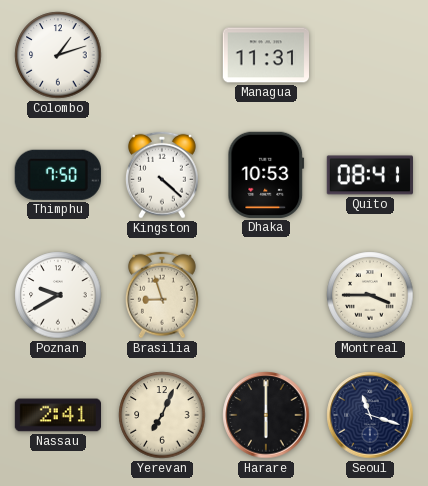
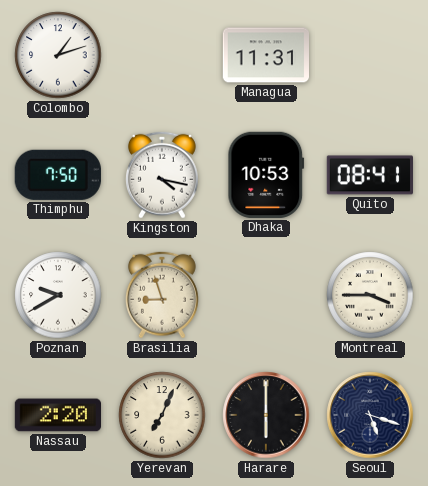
Kingston: 4:22 -> 4:17 (162, 175)
Nassau: 2:41 -> 2:20 (57, 415)
Seoul: 11:18 -> 5:18 (370, 415)
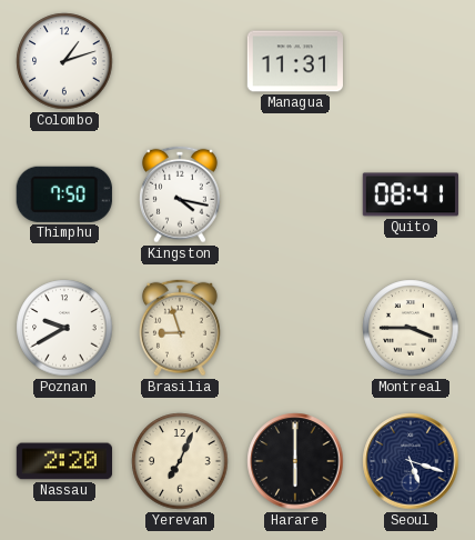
Dhaka: 10:53 -> none (266, 175)
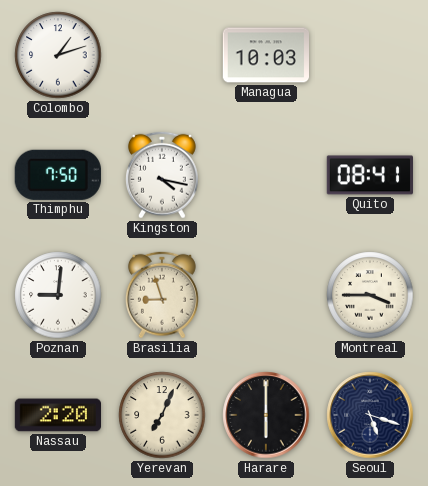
Managua: 11:31 -> 10:03 (265, 55)
Poznan: 9:40 -> 9:01 (58, 295)
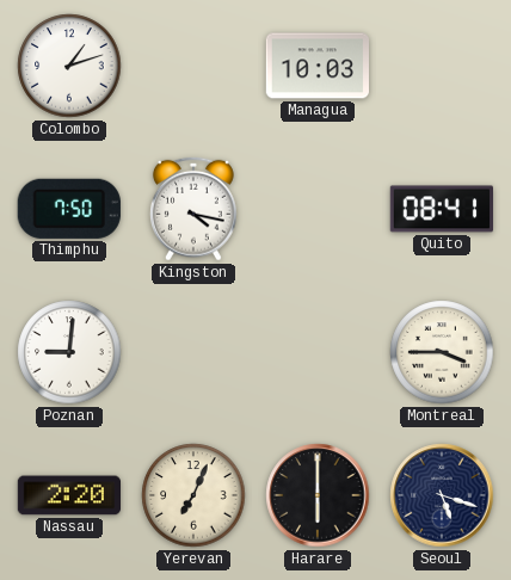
Brasilia: 8:57 -> none (162, 295)
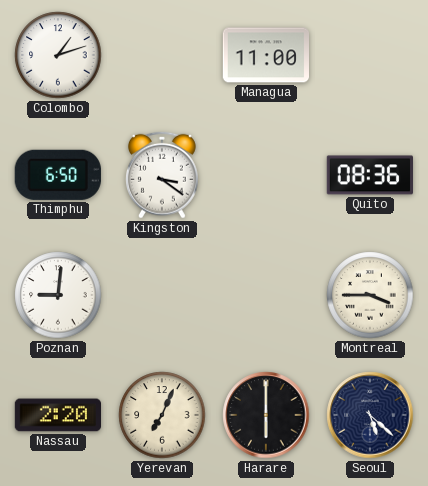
Managua: 10:03 -> 11:00 (265, 55)
Thimphu: 7:50 -> 6:50 (58, 175)
Kingston: 4:17 -> 3:21 (162, 175)
Quito: 08:41 -> 08:36 (369, 175)
Seoul: 5:18 -> 5:22 (370, 415)
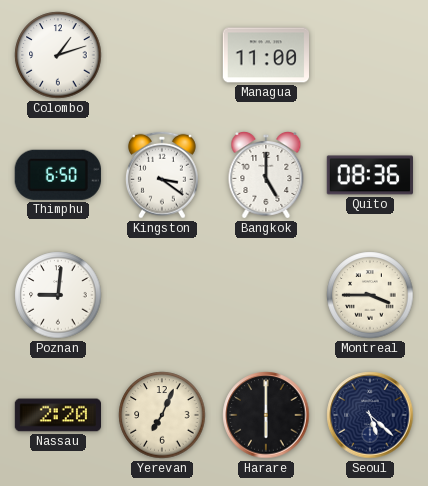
Bangkok: none -> 5:00 (266, 176)
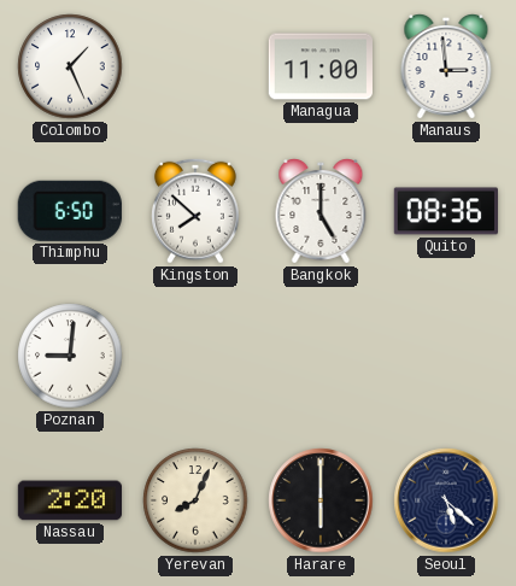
Colombo: 1:12 -> 1:26 (70, 66)
Manaus: none -> 2:59 (446, 68)
Kingston: 3:21 -> 7:52 (195, 211)
Montreal: 3:45 -> none (370, 295)
Yerevan: 7:04 -> 8:04 (195, 500)
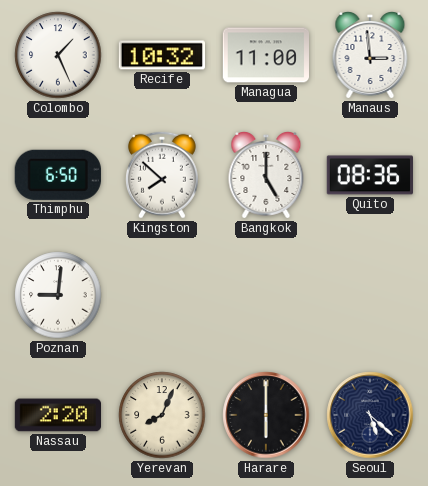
Recife: none -> 10:32 (161, 55)
